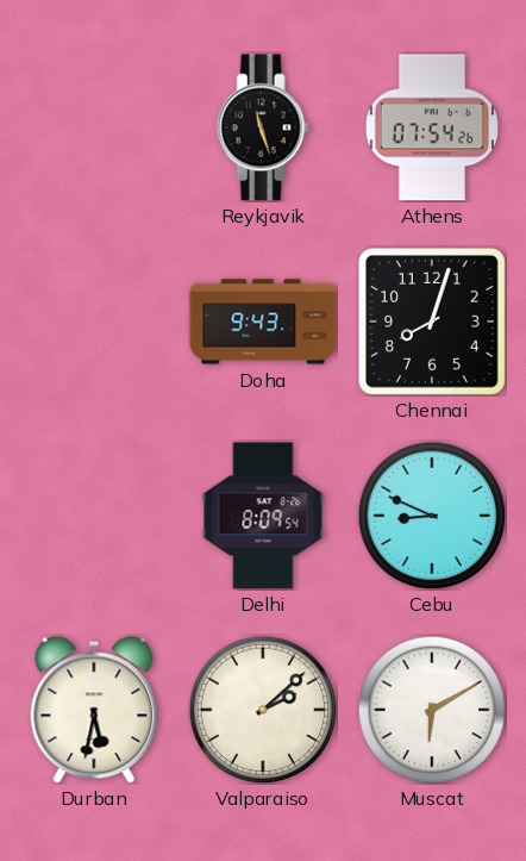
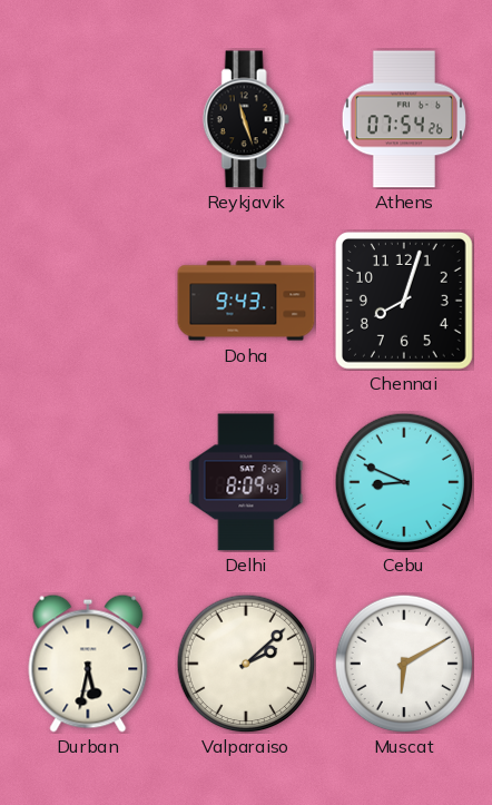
Delhi: 8:09:54 -> 8:09:43 (246, 482)
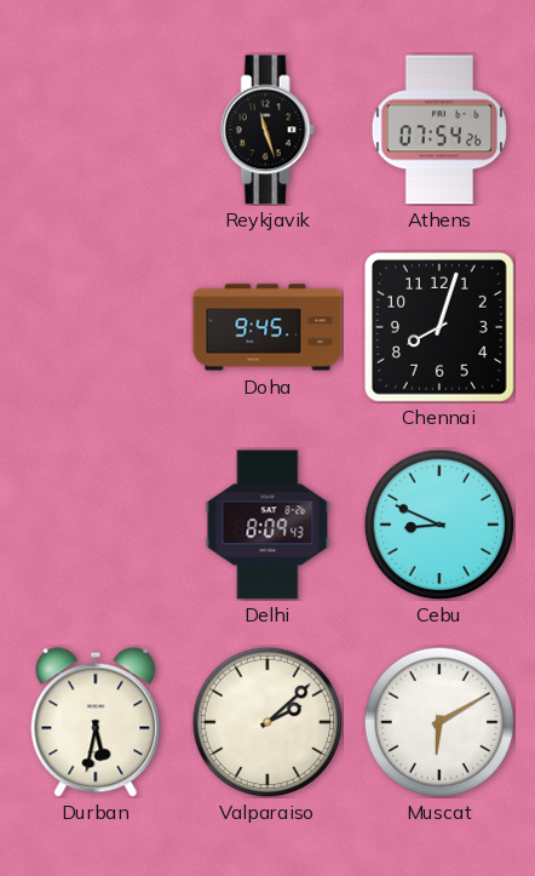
Doha: 9:43 -> 9:45 (267, 327)
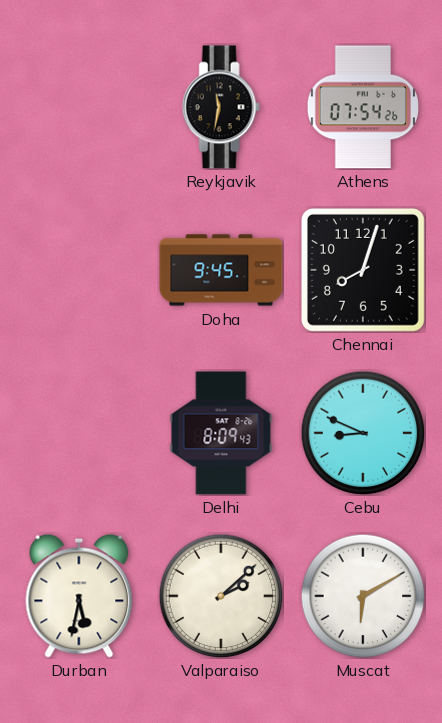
Reykjavik: 11:27 -> 11:32 (221, 107)
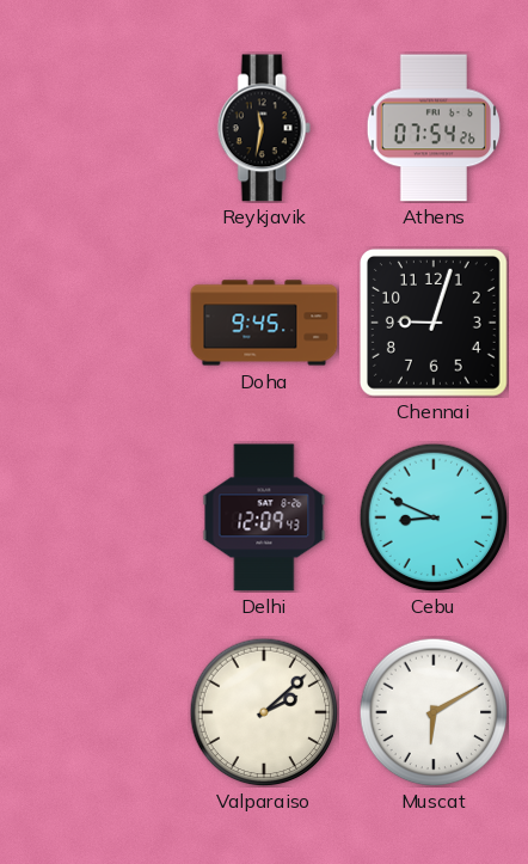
Chennai: 8:03 -> 9:03 (434, 323)
Delhi: 8:09 -> 12:09 (264, 517)
Durban: 5:32 -> none (79, 596)
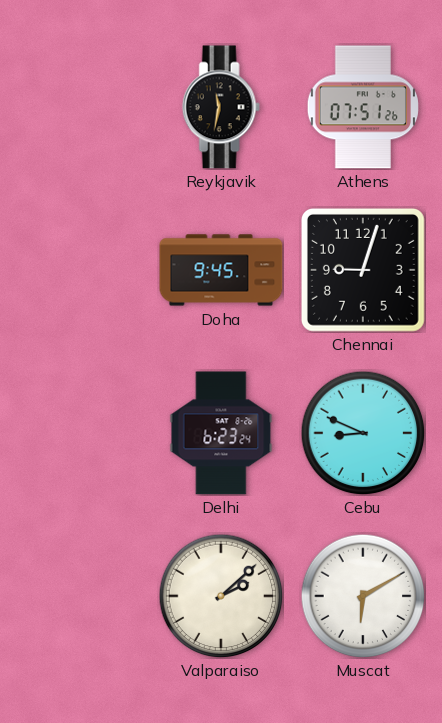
Athens: 07:54 -> 07:51 (363, 107)
Delhi: 12:09 -> 6:23 (221, 433)
